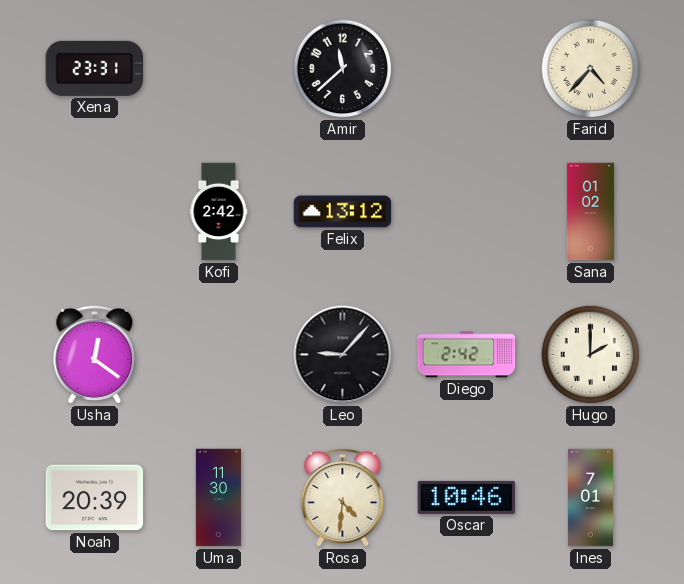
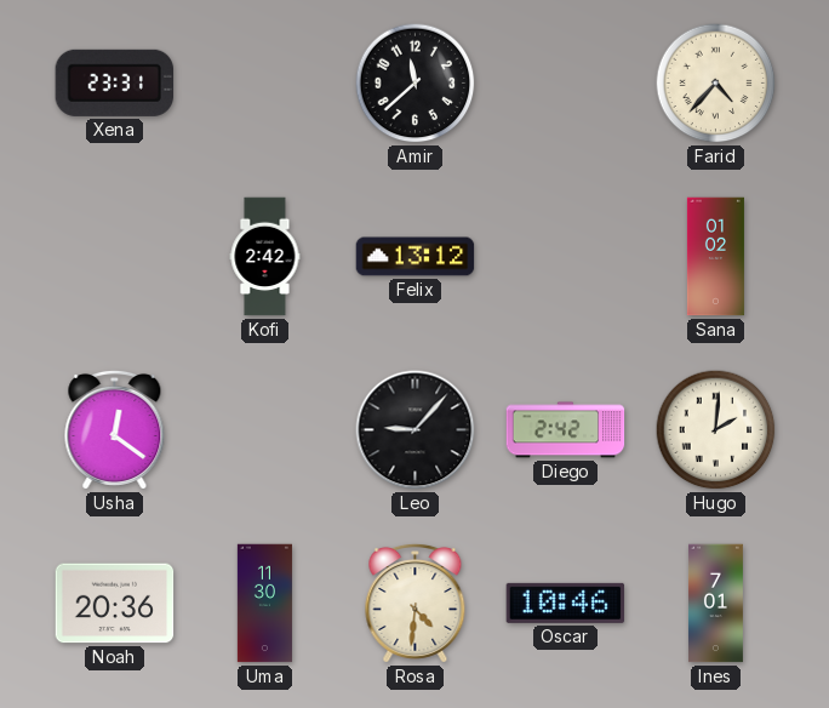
Hugo: 2:00 -> 2:01 (716, 430)
Noah: 20:39 -> 20:36 (115, 604)
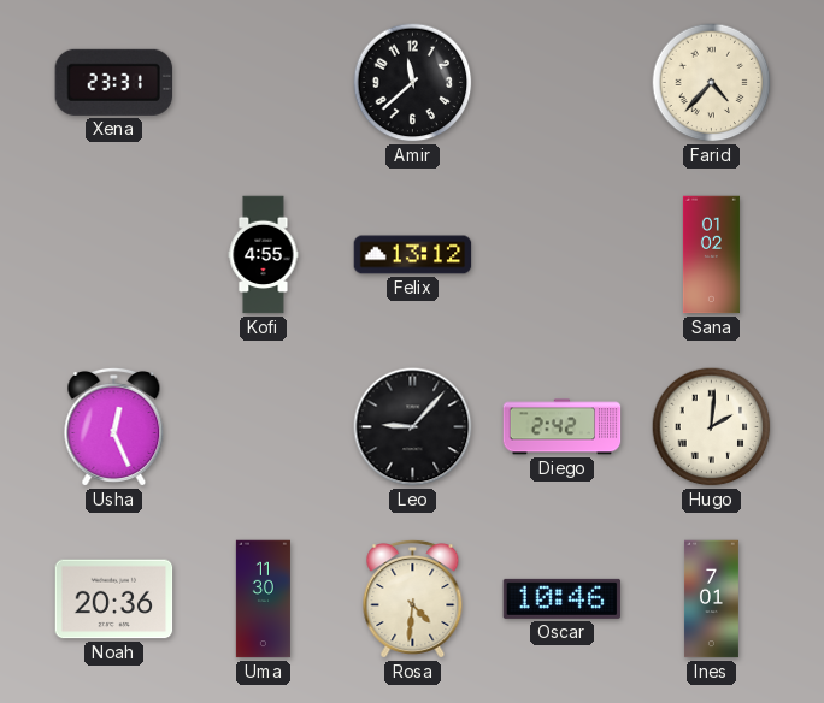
Kofi: 2:42 -> 4:55 (264, 255)
Usha: 12:21 -> 12:26 (114, 426)
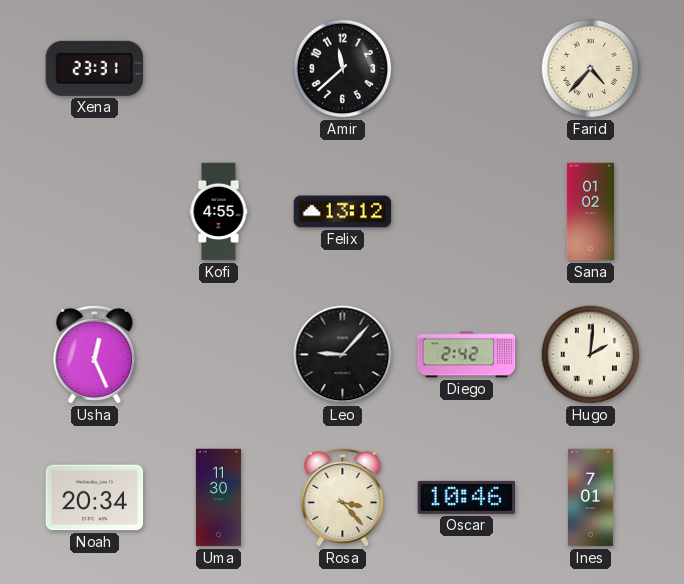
Noah: 20:36 -> 20:34 (95, 498)
Rosa: 4:31 -> 3:23 (343, 497)
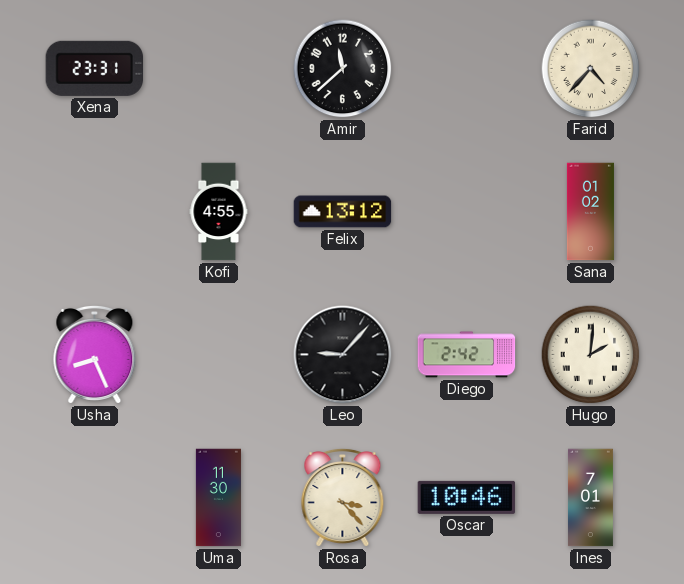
Usha: 12:26 -> 8:26 (95, 354)
Noah: 20:34 -> none (95, 498)
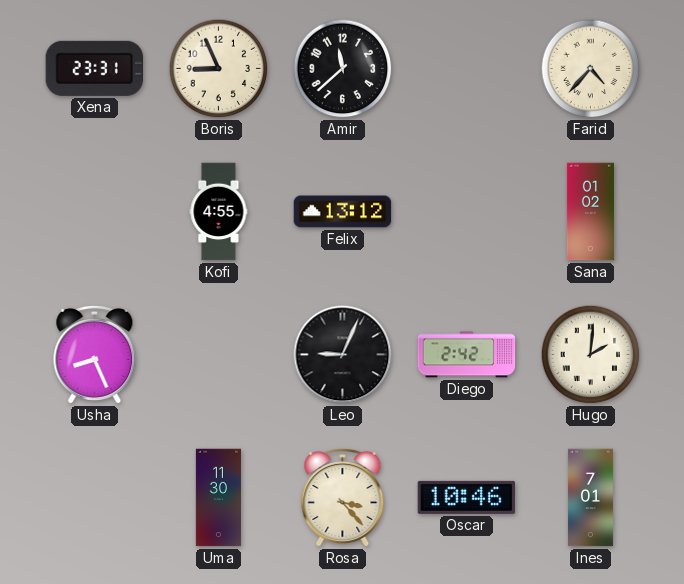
Boris: none -> 8:56 (219, 69)
Leo: 9:07 -> 9:04 (343, 355)
